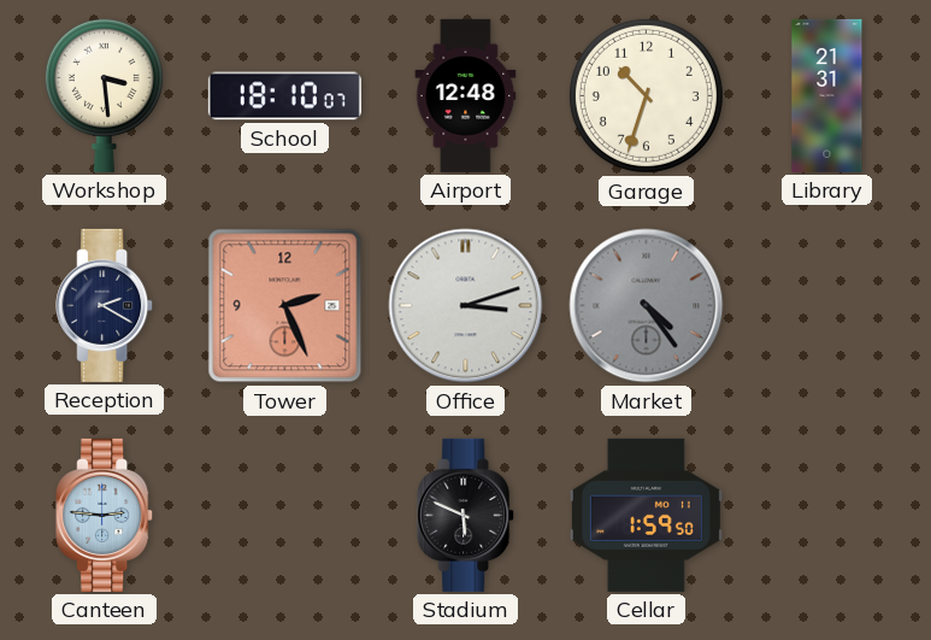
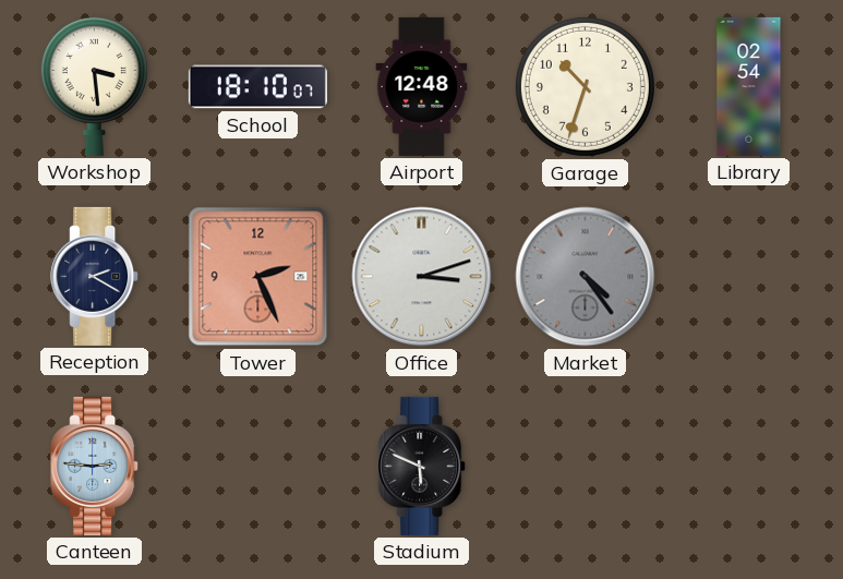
Library: 21:31 -> 02:54 (749, 86)
Cellar: 1:59 -> none (646, 515)
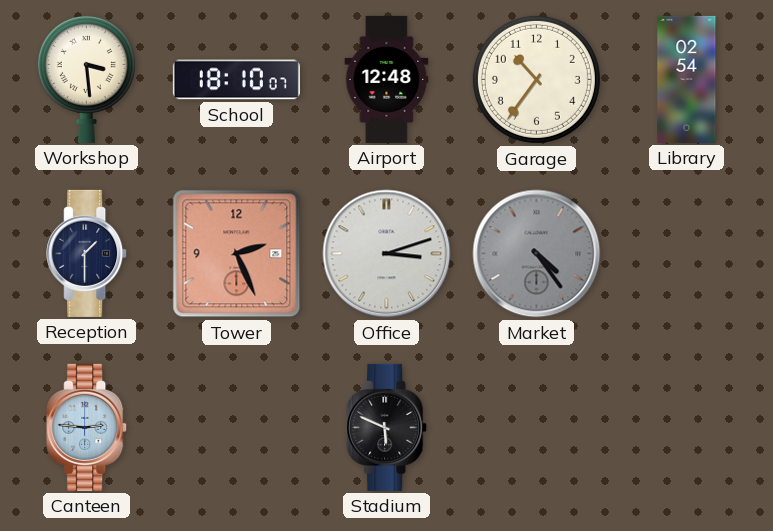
Garage: 10:33 -> 10:36 (536, 79)
Reception: 2:20 -> 1:30 (87, 253)
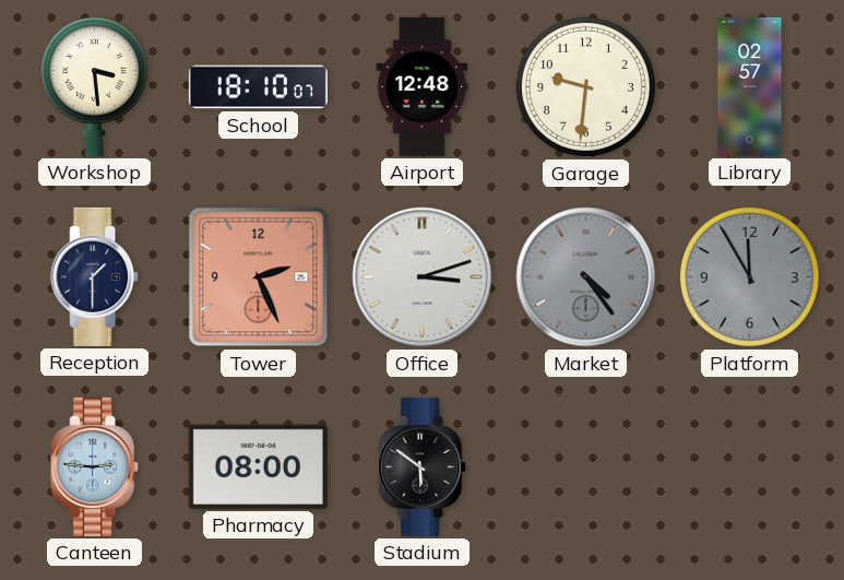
Garage: 10:36 -> 9:31 (585, 86)
Library: 02:54 -> 02:57 (750, 86)
Platform: none -> 11:55 (749, 276)
Pharmacy: none -> 08:00 (258, 466)
Stadium: 5:49 -> 5:51 (423, 466)
